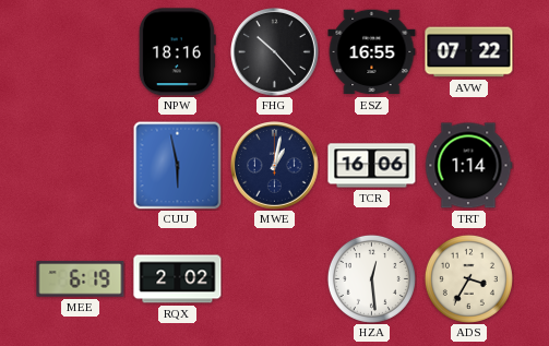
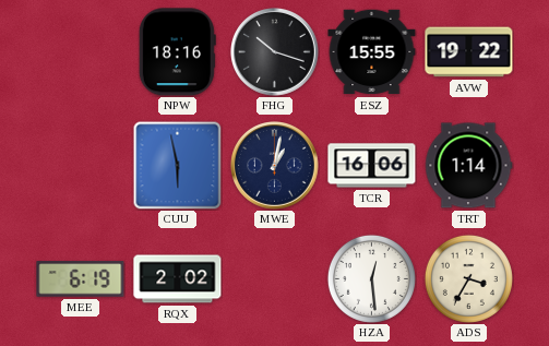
FHG: 10:23 -> 10:18 (275, 52)
ESZ: 16:55 -> 15:55 (372, 52)
AVW: 07:22 -> 19:22 (469, 52)
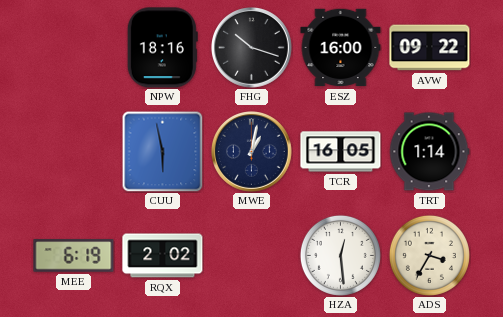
ESZ: 15:55 -> 16:00 (341, 48)
AVW: 19:22 -> 09:22 (430, 48)
TCR: 16:06 -> 16:05 (341, 152)
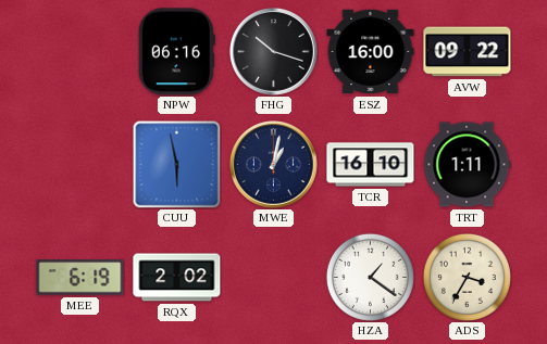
NPW: 18:16 -> 06:16 (176, 52)
TCR: 16:05 -> 16:10 (371, 165)
TRT: 1:14 -> 1:11 (467, 165)
HZA: 12:29 -> 1:21 (370, 277)
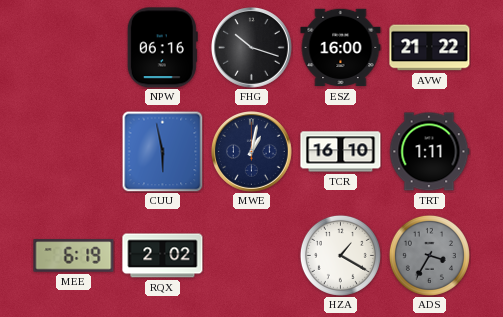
AVW: 09:22 -> 21:22 (430, 48)
HZA: 1:21 -> 1:20 (340, 255)
ADS dial: cream -> grey (429, 255)
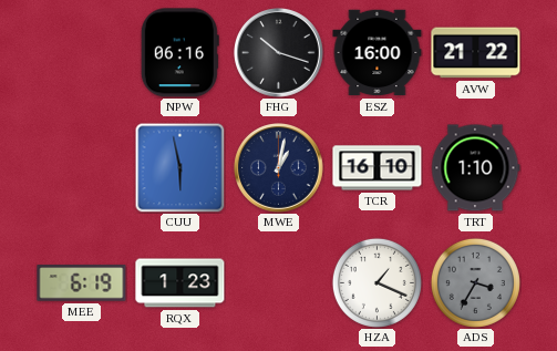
TRT: 1:11 -> 1:10 (475, 168)
RQX: 2:02 -> 1:23 (180, 283)
HZA: 1:20 -> 1:19 (377, 282)
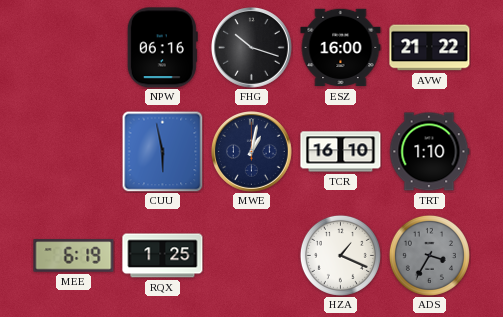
RQX: 1:23 -> 1:25 (163, 256)
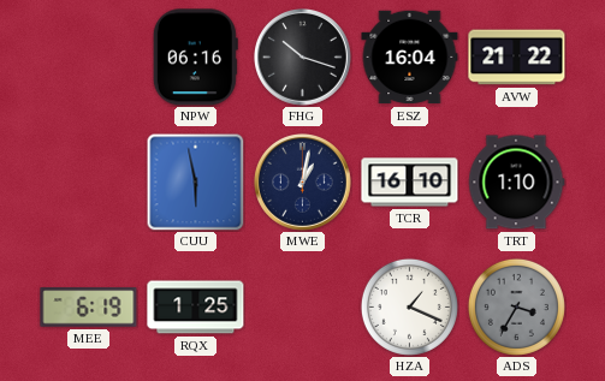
ESZ: 16:00 -> 16:04 (410, 58)
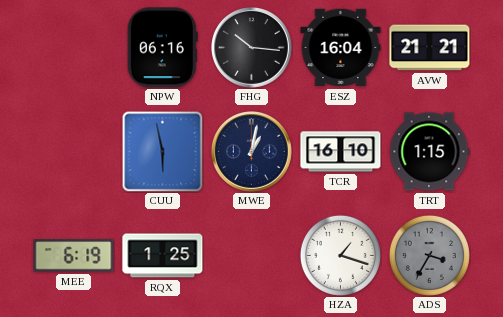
FHG: 10:18 -> 10:16 (252, 48)
AVW: 21:22 -> 21:21 (430, 48)
TRT: 1:10 -> 1:15 (429, 152)
HZA: 1:19 -> 1:18 (340, 255)
